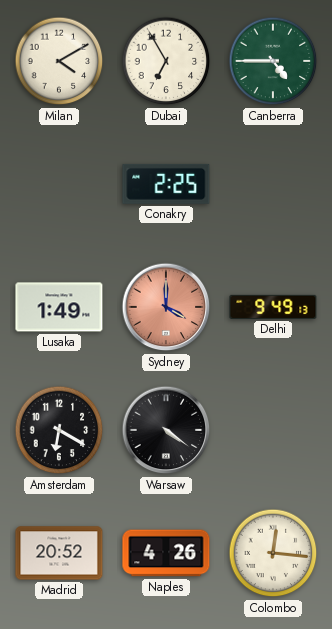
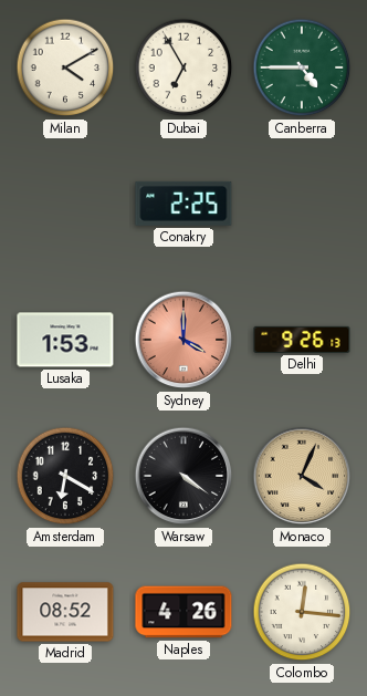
Lusaka: 1:49 -> 1:53 (65, 340)
Delhi: 9:49 -> 9:26 (302, 340)
Monaco: none -> 4:04 (302, 476)
Madrid: 20:52 -> 08:52 (65, 612)
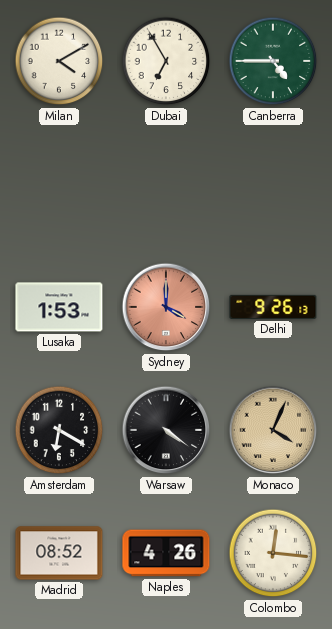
Conakry: 2:25 -> none (183, 204)
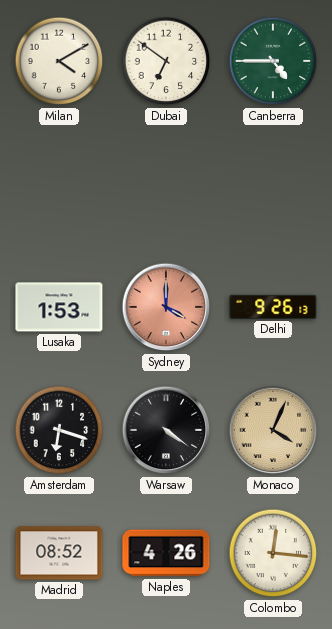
Dubai: 6:55 -> 6:51 (166, 61)
Amsterdam: 6:20 -> 6:18 (59, 430)
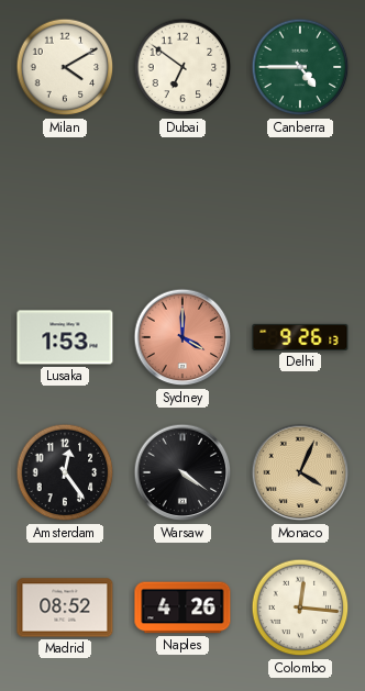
Amsterdam: 6:18 -> 12:24 (65, 472)
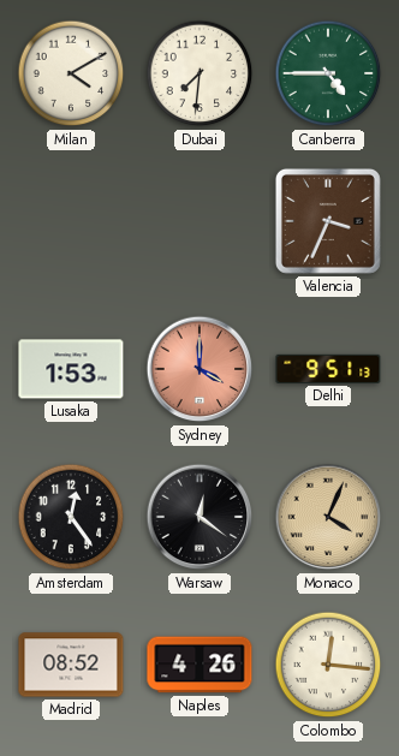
Dubai: 6:51 -> 7:31 (199, 73)
Valencia: none -> 3:34 (328, 221)
Delhi: 9:26 -> 9:51 (328, 369)
Warsaw: 4:21 -> 12:21 (199, 517)
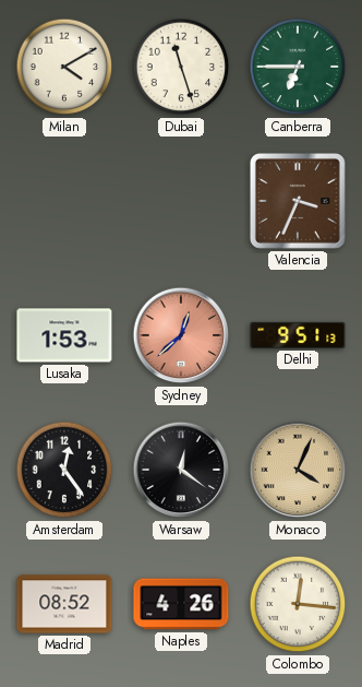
Dubai: 7:31 -> 11:27 (181, 67)
Canberra: 4:45 -> 6:45 (298, 67)
Sydney: 4:00 -> 12:38 (181, 335)
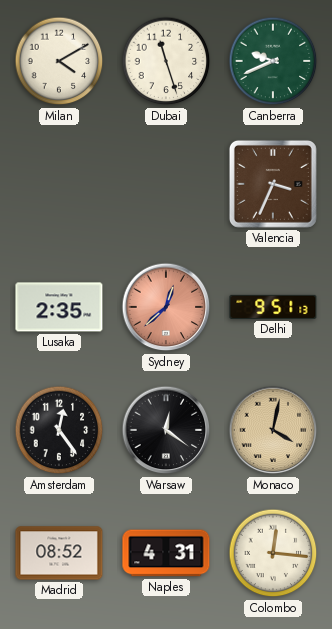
Canberra: 6:45 -> 9:41 (273, 61)
Lusaka: 1:53 -> 2:35 (59, 307)
Monaco: 4:04 -> 4:02 (273, 430)
Naples: 4:26 -> 4:31 (166, 553)
